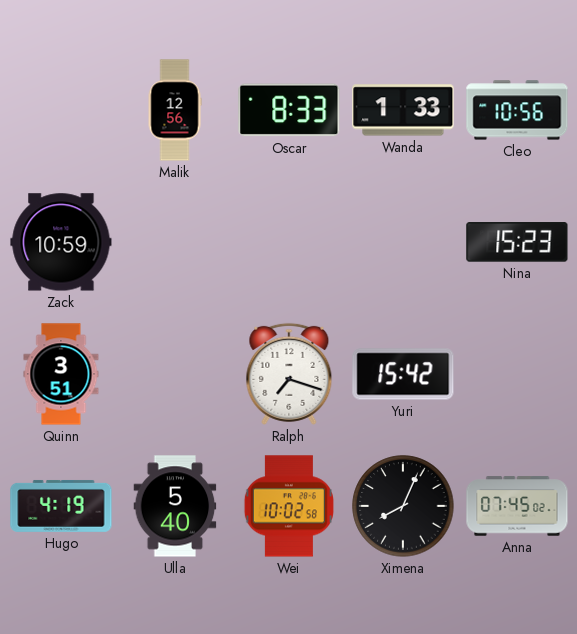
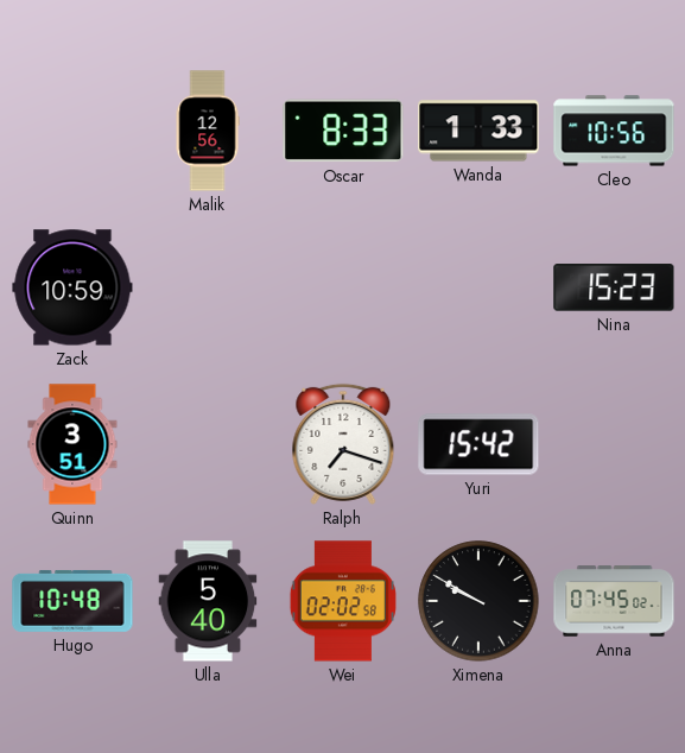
Hugo: 4:19 -> 10:48 (72, 601)
Wei: 10:02 -> 02:02 (343, 601)
Ximena: 8:04 -> 9:50 (478, 601)
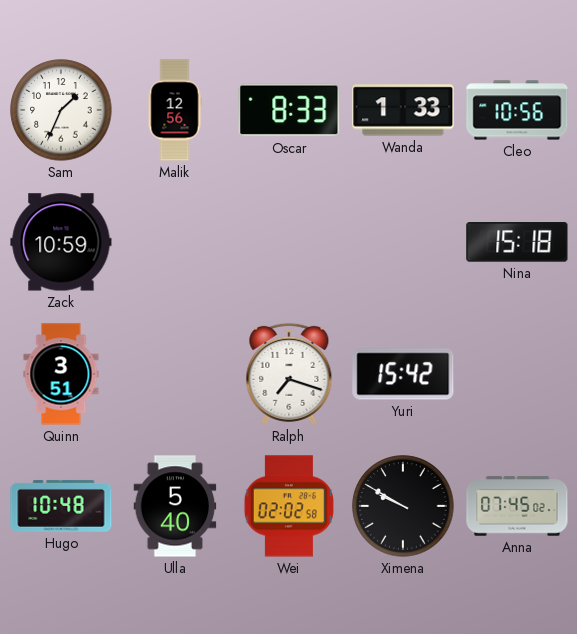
Sam: none -> 1:34 (61, 110)
Nina: 15:23 -> 15:18 (517, 242)
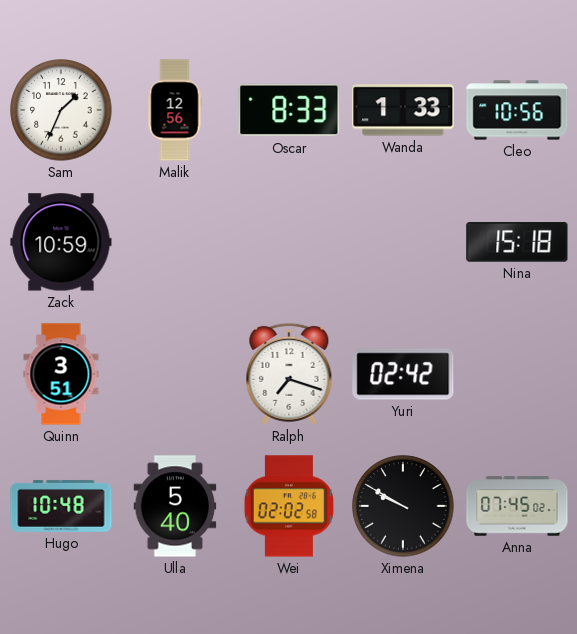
Yuri: 15:42 -> 02:42 (403, 374)
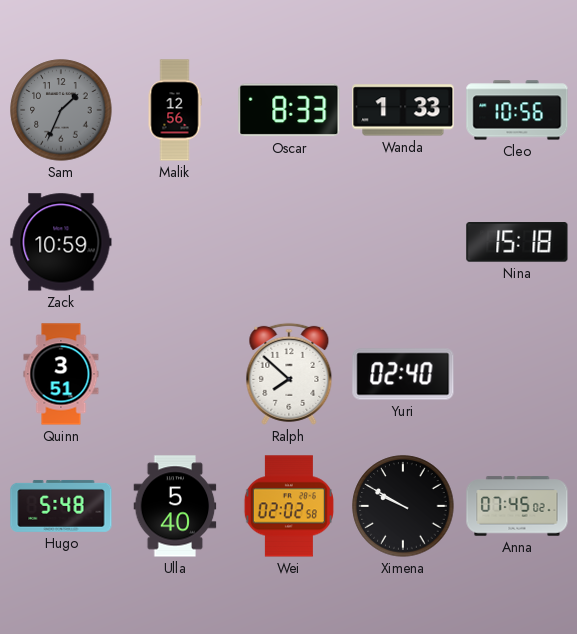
Sam dial: white -> grey (61, 110)
Ralph: 7:18 -> 7:52 (289, 374)
Yuri: 02:42 -> 02:40 (403, 374)
Hugo: 10:48 -> 5:48 (61, 506)
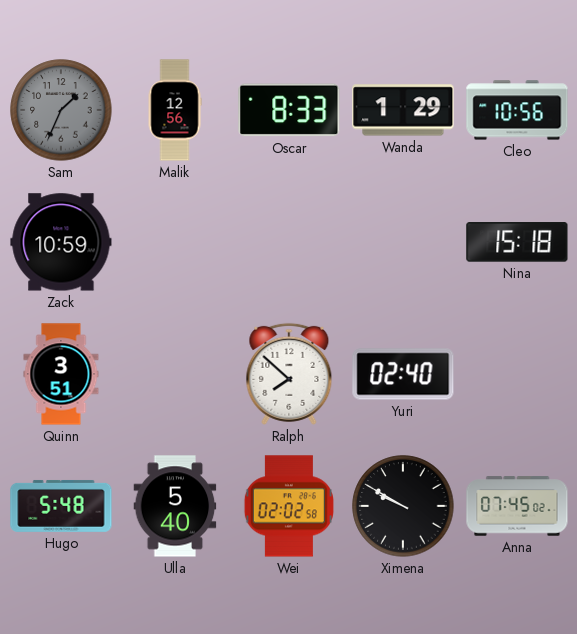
Wanda: 1:33 -> 1:29 (403, 110)
